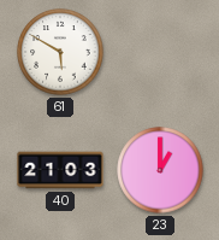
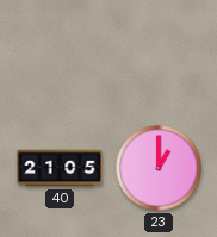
61: 5:50 -> none (60, 52)
40: 21:03 -> 21:05 (60, 168)
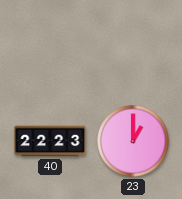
40: 21:05 -> 22:23 (50, 141)
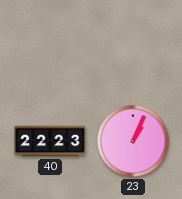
23: 1:00 -> 1:04 (133, 141)
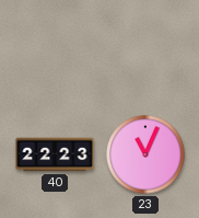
23: 1:04 -> 11:04 (145, 154)
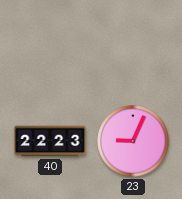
23: 11:04 -> 9:04 (133, 141)
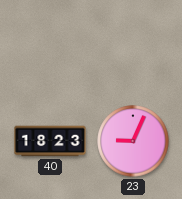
40: 22:23 -> 18:23 (50, 141)
